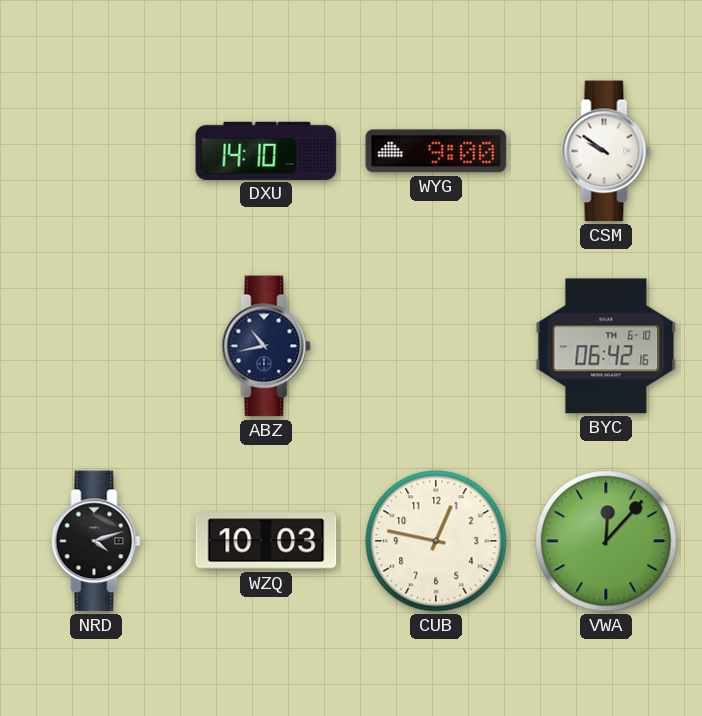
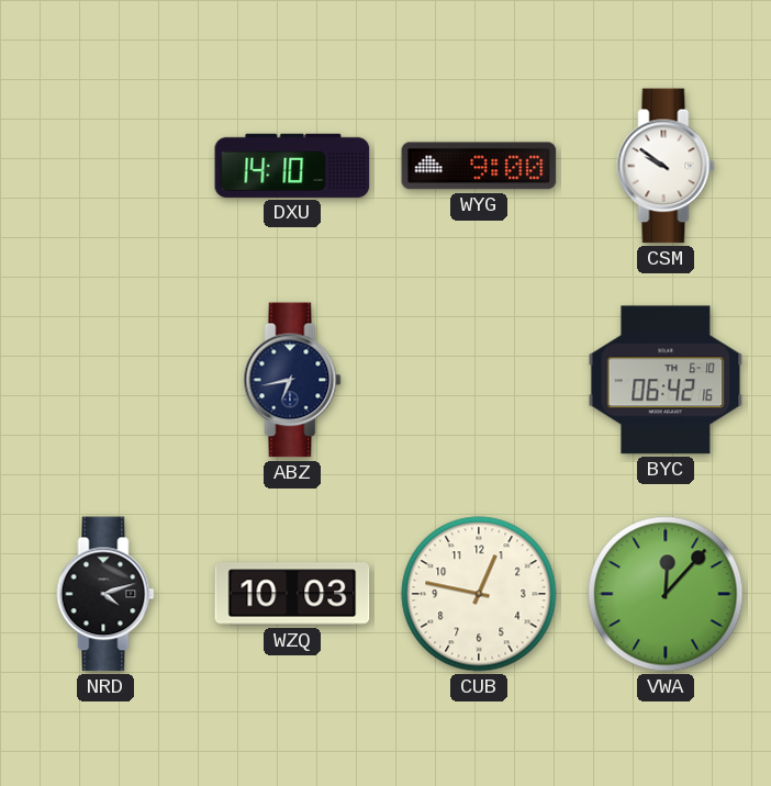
ABZ: 10:43 -> 6:43 (292, 380)
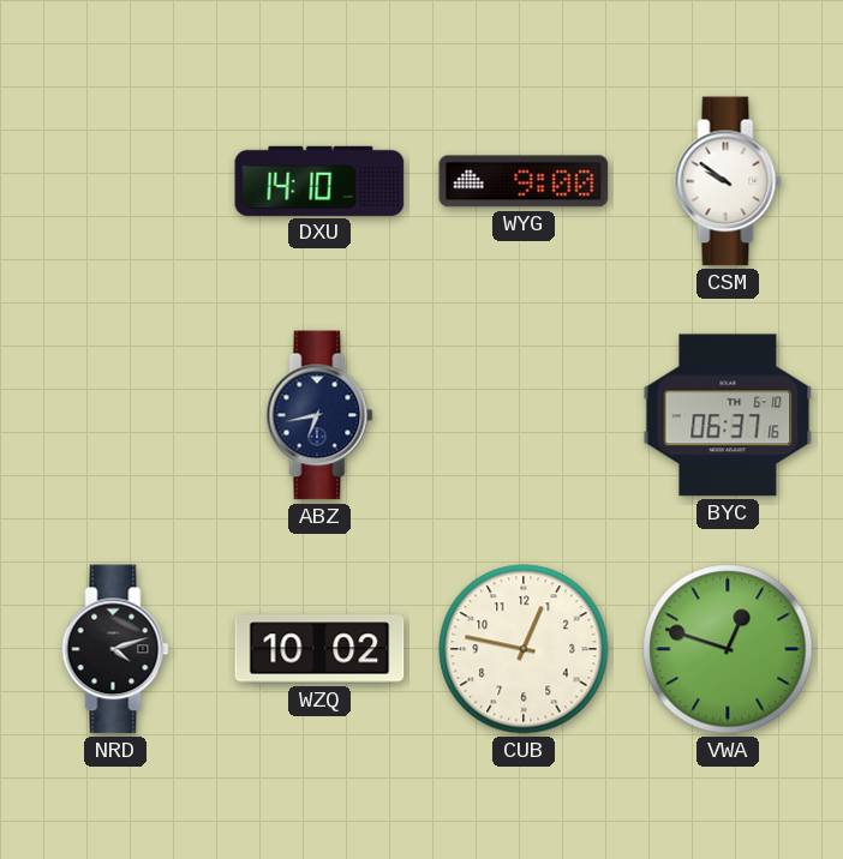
BYC: 06:42 -> 06:37 (728, 415)
WZQ: 10:03 -> 10:02 (319, 649)
VWA: 12:07 -> 12:48 (728, 649)
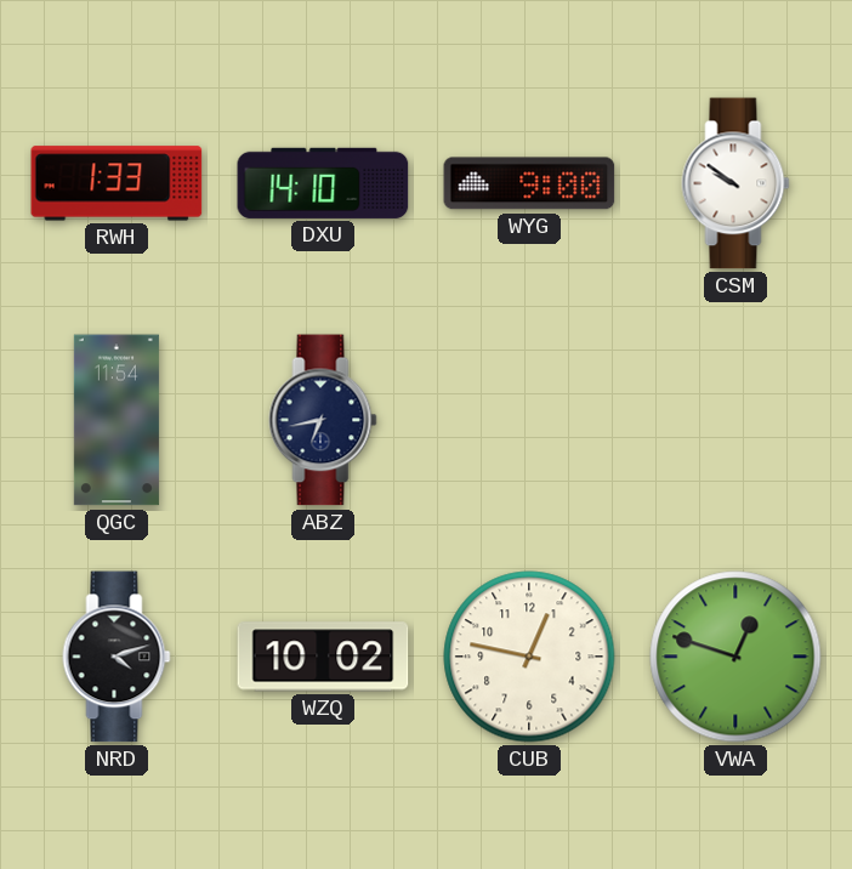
RWH: none -> 1:33 (117, 183)
QGC: none -> 11:54 (117, 420)
BYC: 06:37 -> none (728, 415)
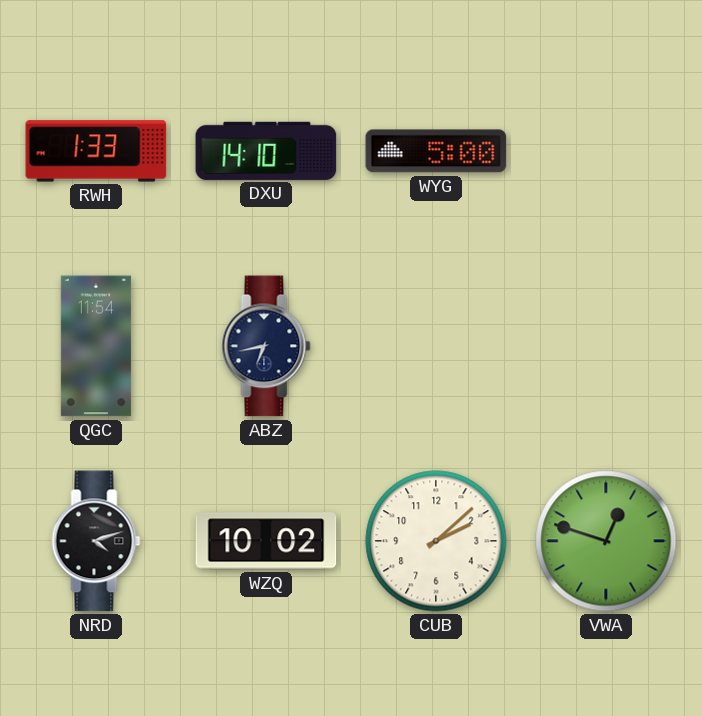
WYG: 9:00 -> 5:00 (436, 151)
CSM: 9:51 -> none (735, 183)
CUB: 12:47 -> 2:08 (436, 541)
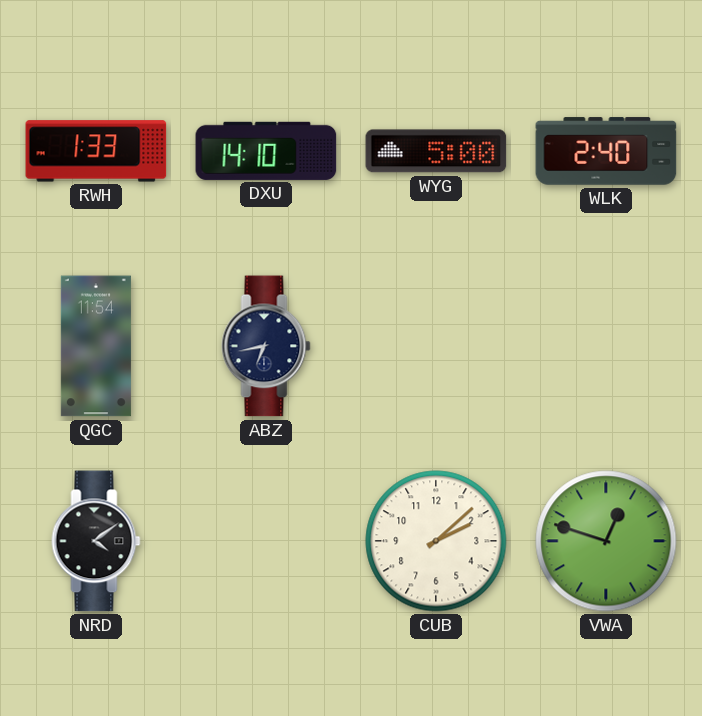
WLK: none -> 2:40 (606, 151)
NRD: 4:12 -> 4:09 (96, 541)
WZQ: 10:02 -> none (266, 541)
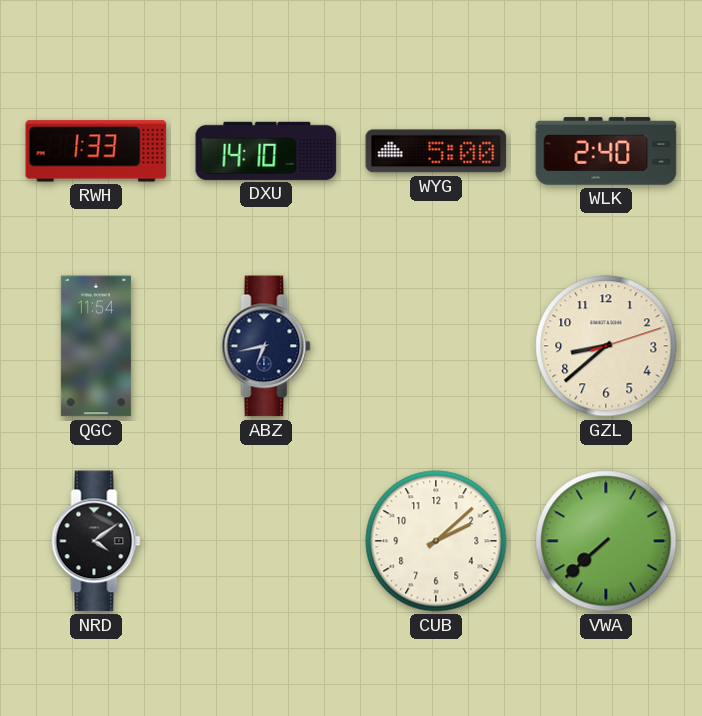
GZL: none -> 8:38 (606, 346)
VWA: 12:48 -> 7:38 (606, 541)
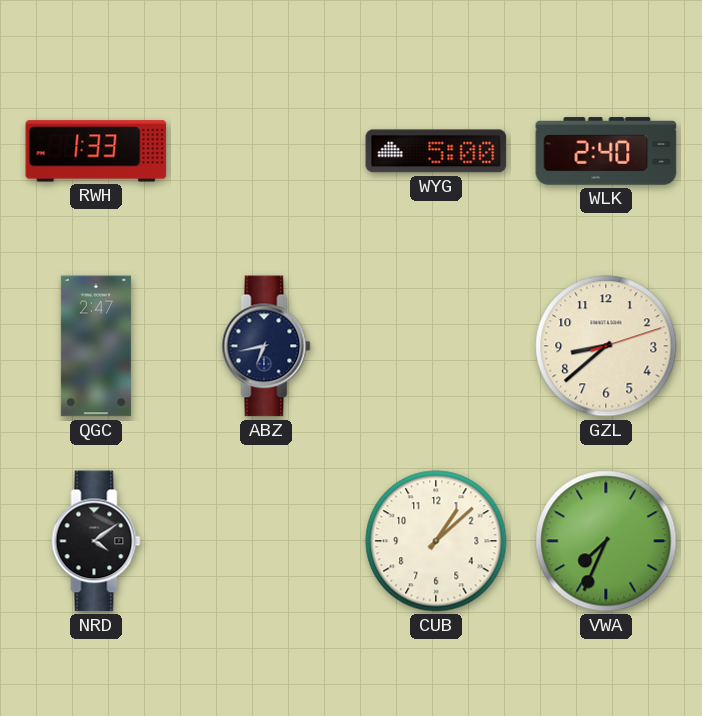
DXU: 14:10 -> none (266, 151)
QGC: 11:54 -> 2:47 (96, 346)
CUB: 2:08 -> 1:08 (436, 541)
VWA: 7:38 -> 7:34 (606, 541)
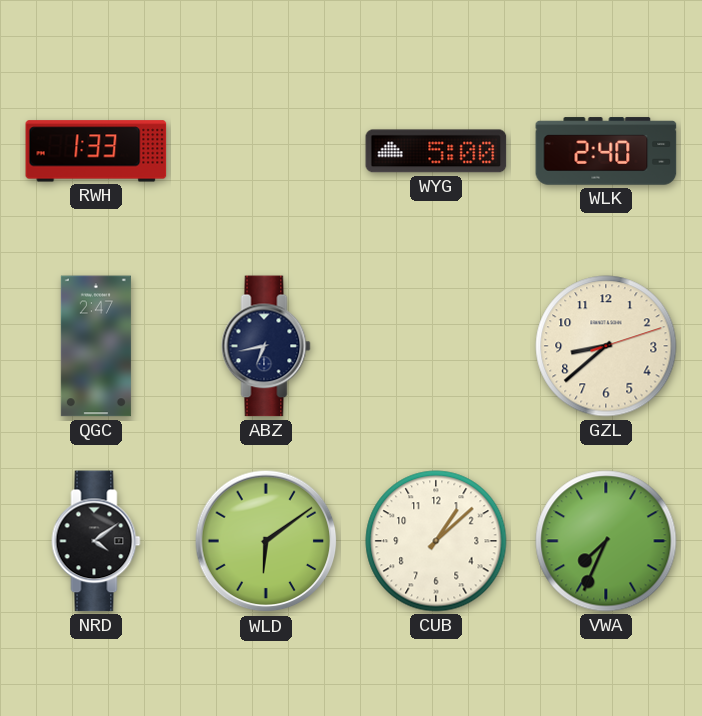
WLD: none -> 6:09 (266, 541)
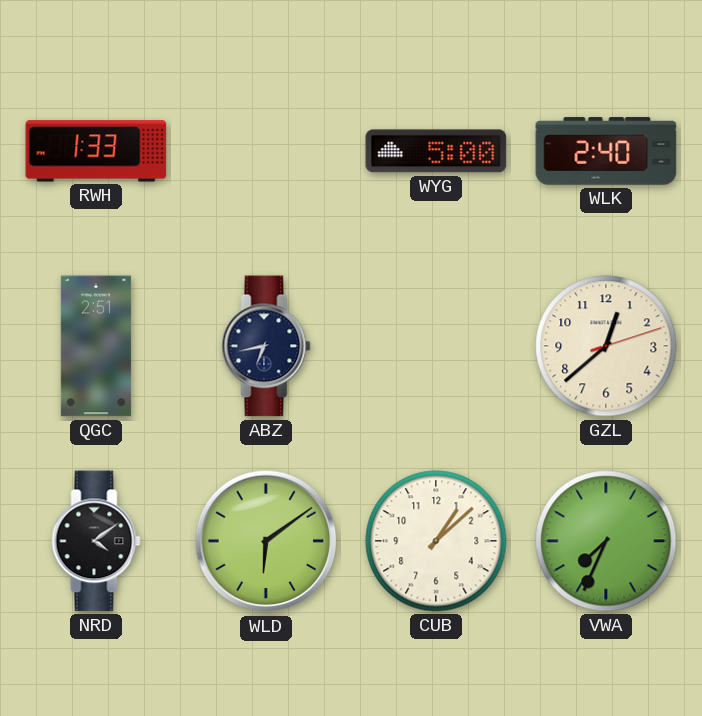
QGC: 2:47 -> 2:51 (96, 346)
GZL: 8:38 -> 12:38 (606, 346)
